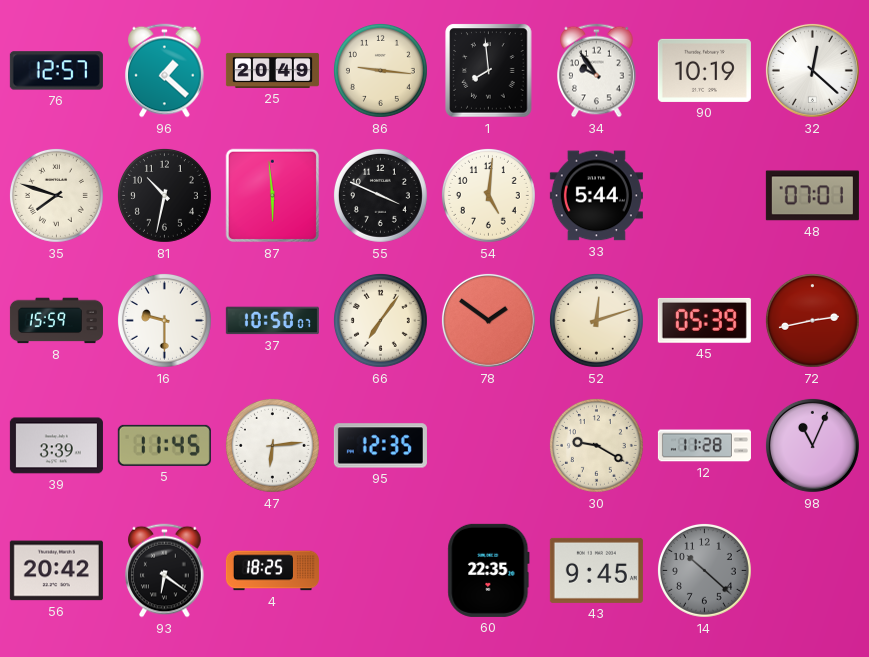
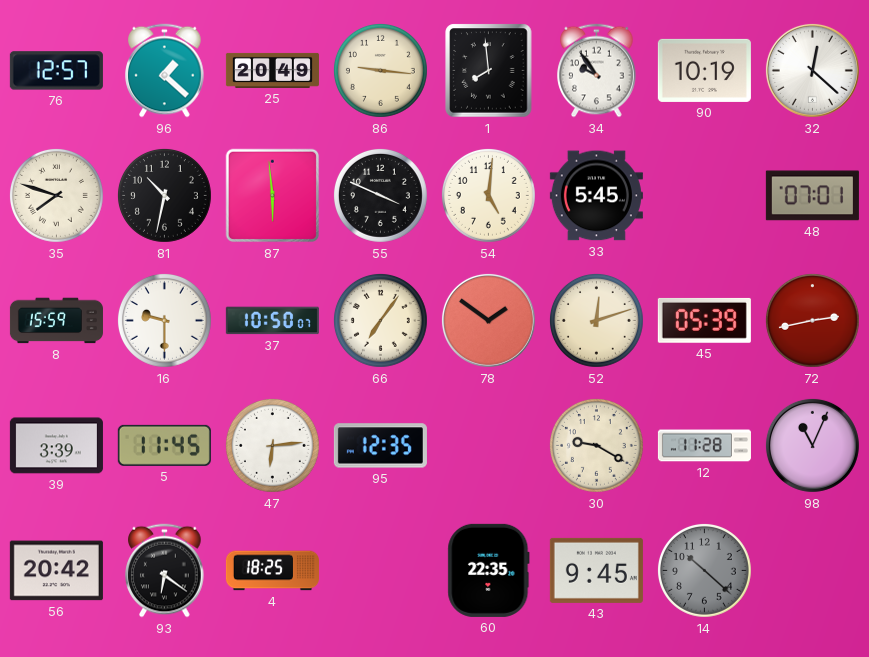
33: 5:44 -> 5:45 (596, 196)
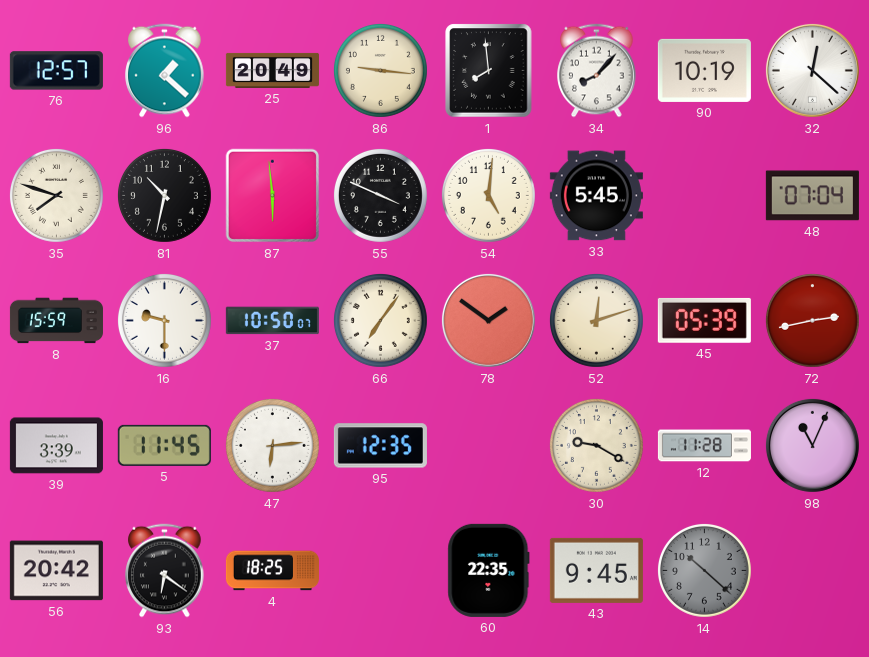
34: 9:54 -> 8:07 (597, 71)
48: 07:01 -> 07:04 (812, 196)
